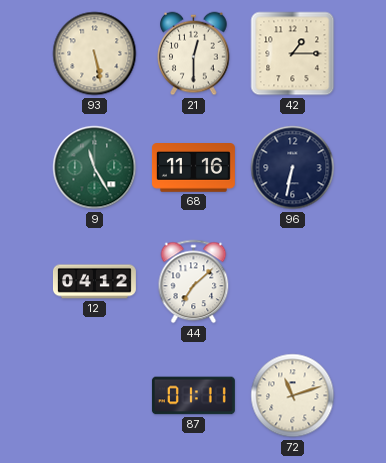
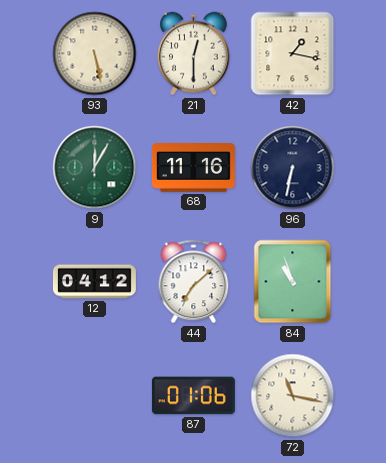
42: 1:15 -> 1:17 (293, 54)
9: 11:25 -> 12:05 (95, 168)
84: none -> 10:57 (293, 282)
87: 01:11 -> 01:06 (193, 396)
72: 11:12 -> 11:17 (293, 396)
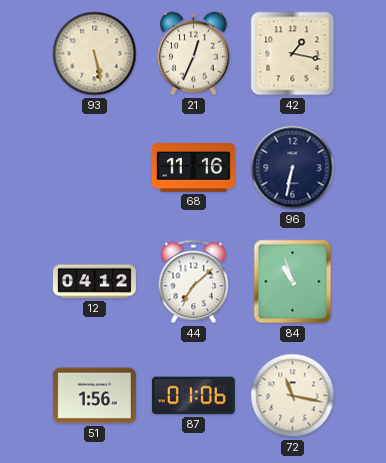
21: 12:30 -> 12:34 (194, 54)
9: 12:05 -> none (95, 168)
51: none -> 1:56 (94, 396)
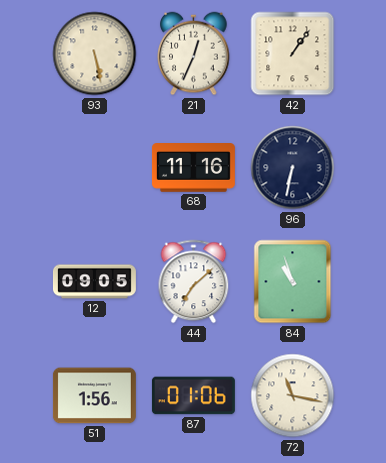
42: 1:17 -> 1:06 (293, 54)
12: 04:12 -> 09:05 (94, 282)
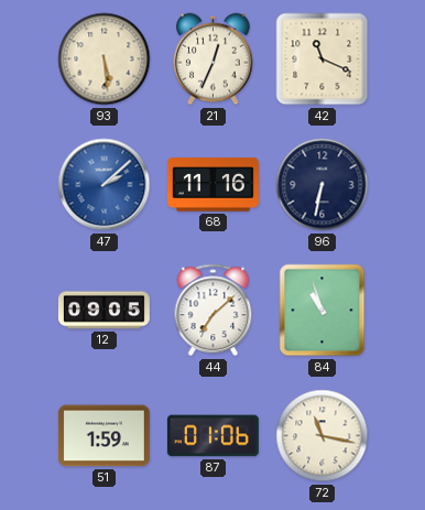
93: 5:28 -> 5:29 (105, 59)
42: 1:06 -> 11:19 (323, 59)
47: none -> 2:08 (105, 185)
51: 1:56 -> 1:59 (103, 436)
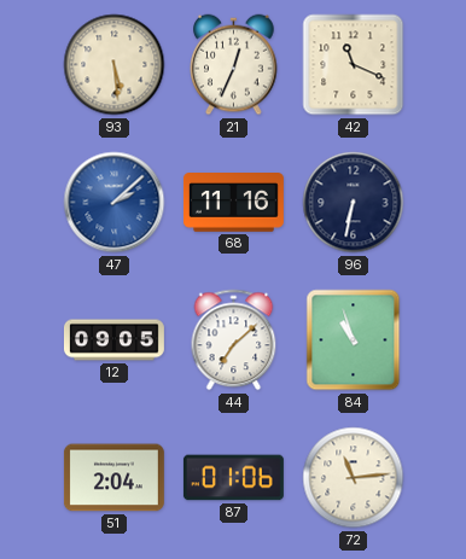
51: 1:59 -> 2:04 (113, 478)
72: 11:17 -> 11:14 (354, 478)
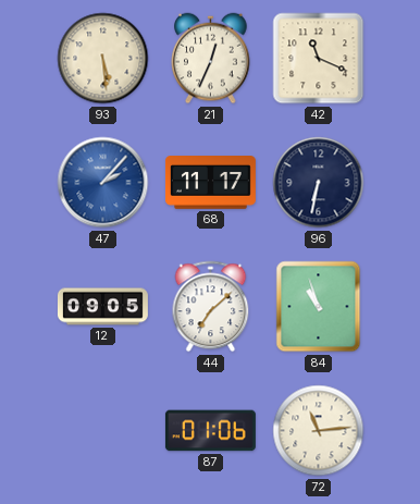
47: 2:08 -> 2:07 (103, 183)
68: 11:16 -> 11:17 (210, 183)
51: 2:04 -> none (113, 478)
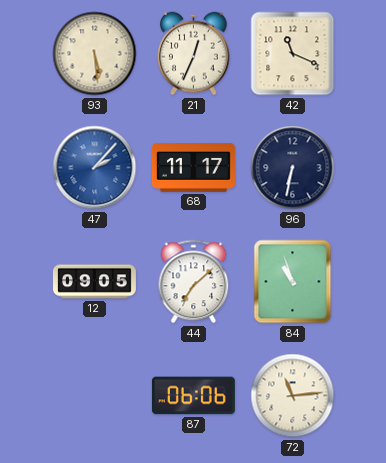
87: 01:06 -> 06:06 (193, 396)
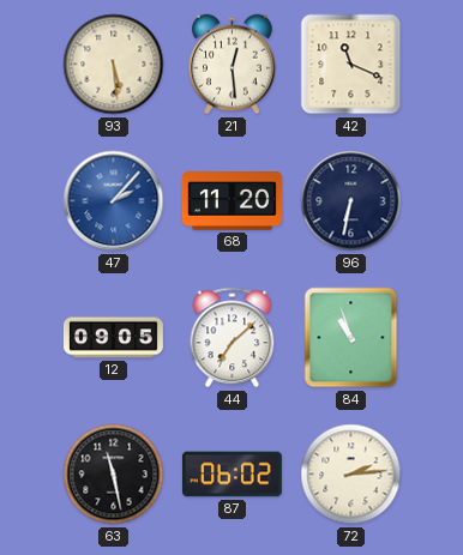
21: 12:34 -> 12:29 (233, 65)
68: 11:17 -> 11:20 (231, 201)
63: none -> 11:28 (114, 475)
87: 06:06 -> 06:02 (231, 475)
72: 11:14 -> 2:14 (351, 475)
